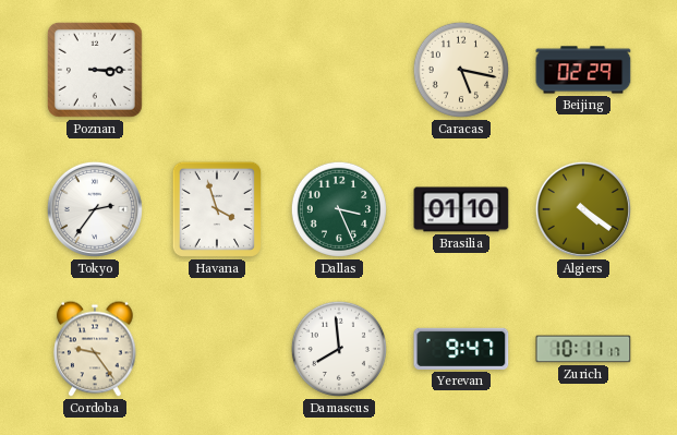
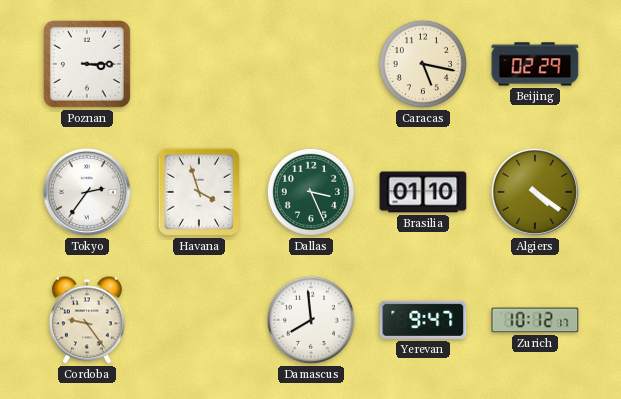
Zurich: 10:11 -> 10:12 (535, 320)
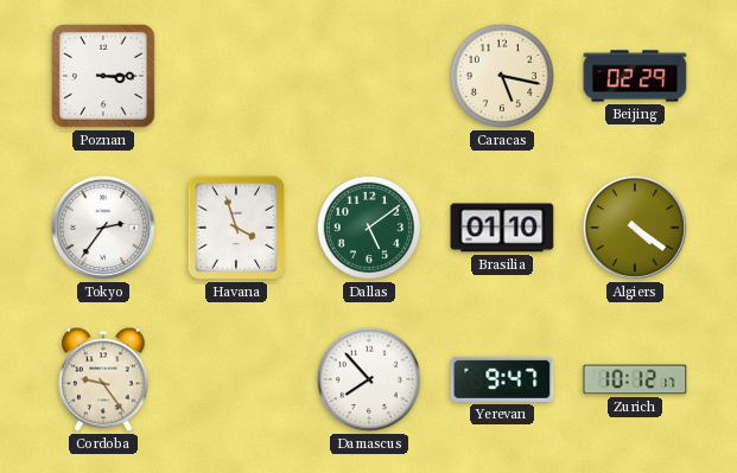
Dallas: 3:26 -> 5:09 (369, 228)
Damascus: 7:59 -> 7:53 (369, 379)
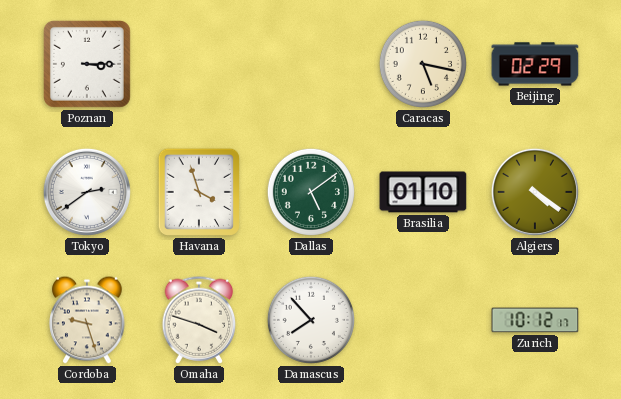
Tokyo: 2:36 -> 2:39 (87, 192)
Cordoba: 9:24 -> 9:27 (87, 320)
Omaha: none -> 3:48 (199, 320)
Yerevan: 9:47 -> none (502, 379)
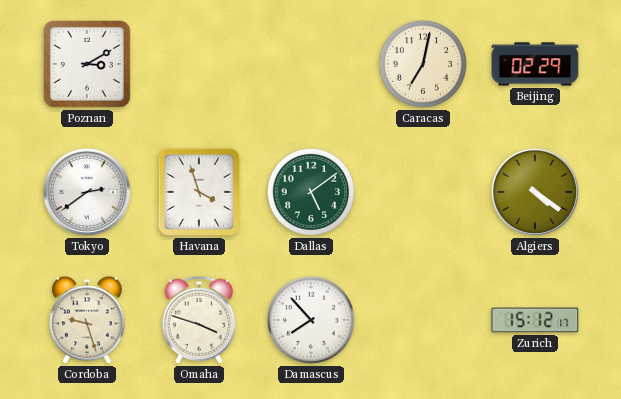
Poznan: 3:15 -> 3:10 (87, 64)
Caracas: 5:17 -> 7:02 (423, 64)
Brasilia: 01:10 -> none (423, 192)
Zurich: 10:12 -> 15:12 (535, 320)
